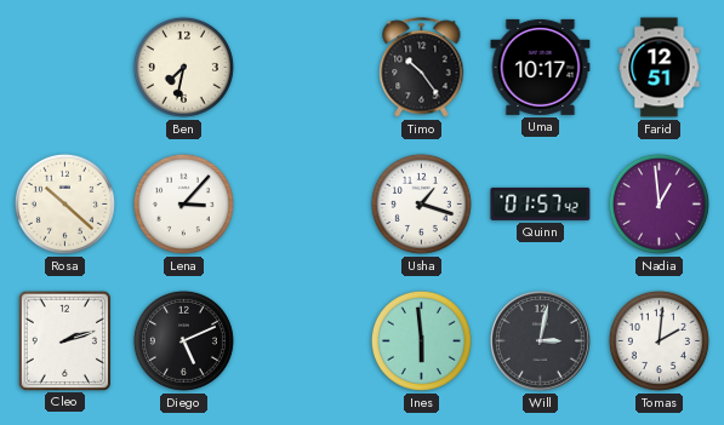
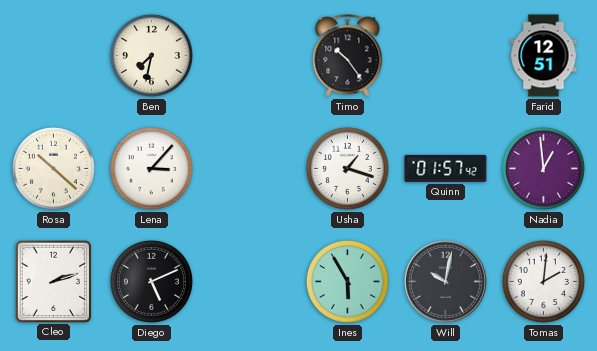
Uma: 10:17 -> none (541, 67)
Ines: 5:59 -> 5:55 (347, 281)
Will: 3:02 -> 10:02 (446, 282)
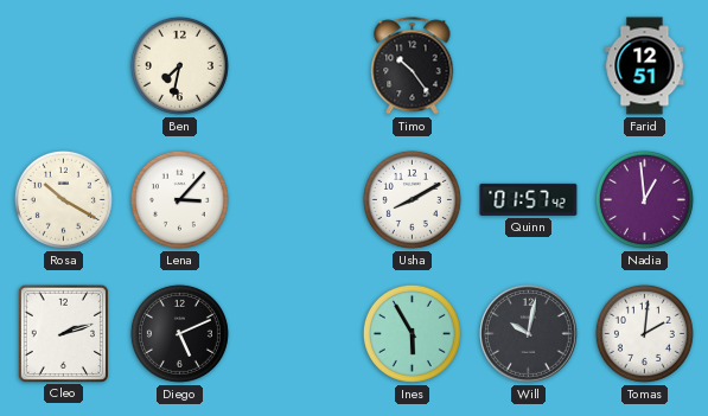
Rosa: 10:22 -> 10:20 (63, 199)
Usha: 1:18 -> 8:10 (412, 199)
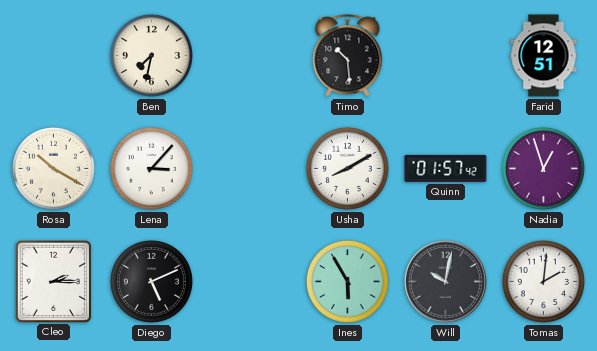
Timo: 10:24 -> 10:29 (348, 56)
Nadia: 12:59 -> 12:57 (543, 168)
Cleo: 2:12 -> 2:15 (53, 281)
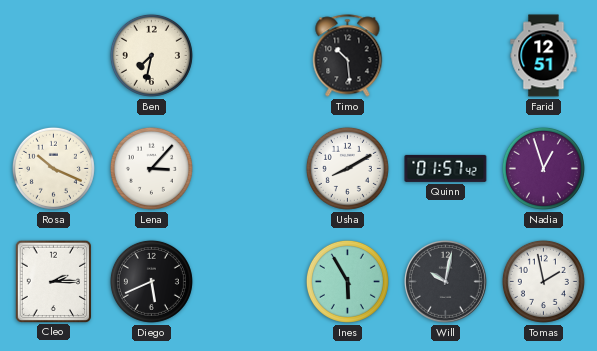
Rosa: 10:20 -> 10:19 (53, 168)
Diego: 5:11 -> 5:41 (151, 281)
Tomas: 2:01 -> 1:58 (543, 281)
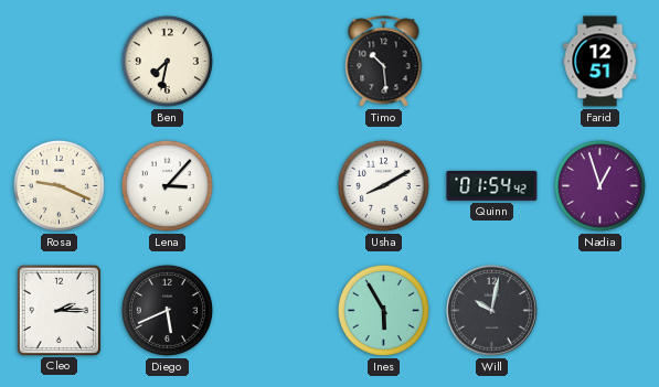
Rosa: 10:19 -> 9:19 (59, 185)
Quinn: 01:57 -> 01:54 (492, 185)
Tomas: 1:58 -> none (543, 281)
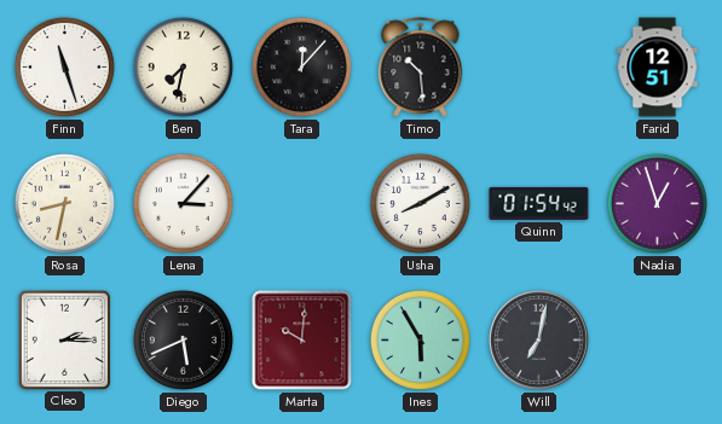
Finn: none -> 11:27 (64, 66)
Tara: none -> 12:07 (301, 66)
Rosa: 9:19 -> 8:32 (64, 203)
Marta: none -> 10:01 (302, 341)
Will: 10:02 -> 7:02 (539, 341)
